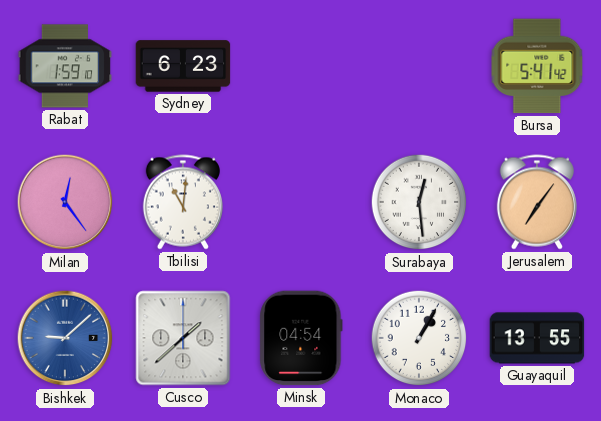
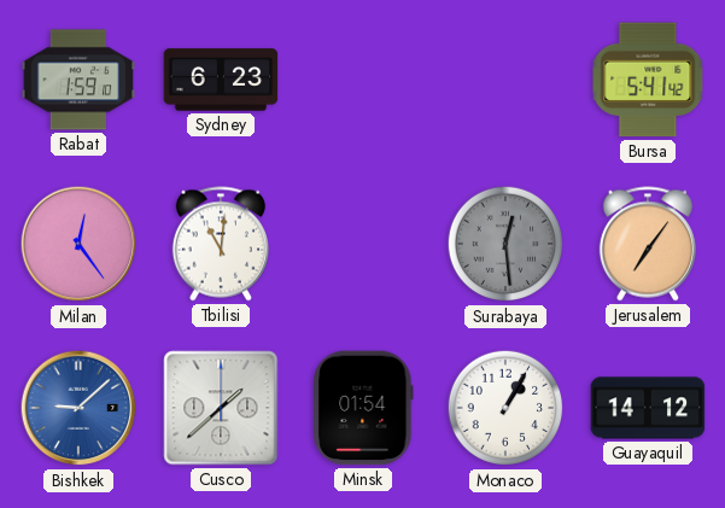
Surabaya dial: white -> grey (505, 244)
Minsk: 04:54 -> 01:54 (363, 408)
Guayaquil: 13:55 -> 14:12 (648, 408)
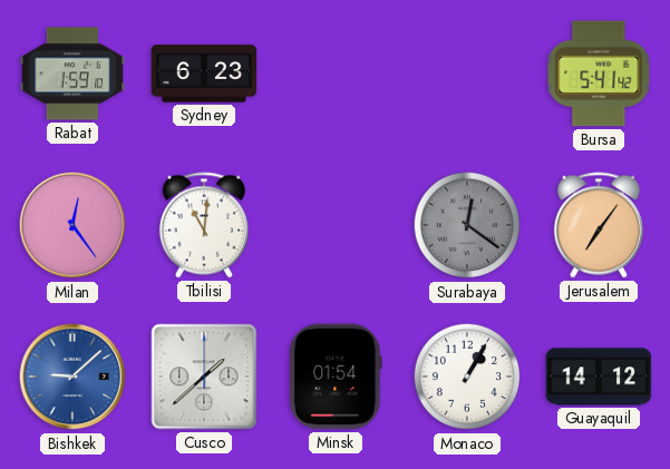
Surabaya: 12:29 -> 12:21 (467, 225)
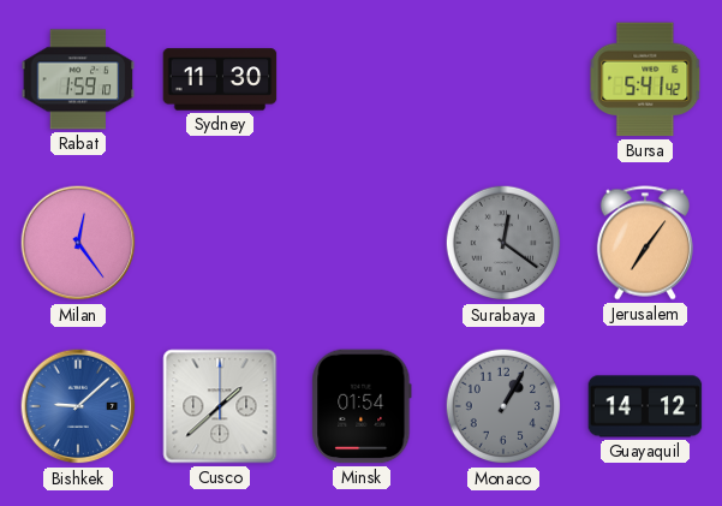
Sydney: 6:23 -> 11:30 (220, 79)
Tbilisi: 11:01 -> none (204, 225)
Monaco dial: white -> grey (503, 406)
